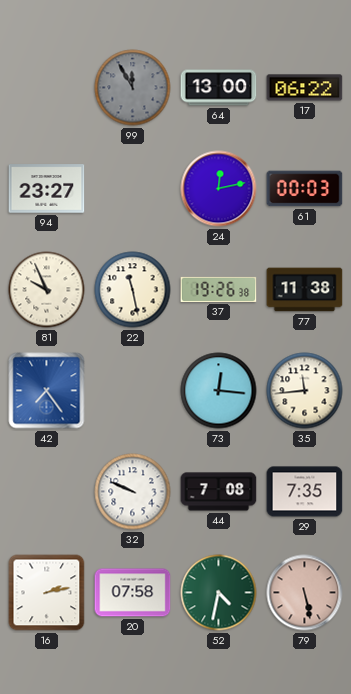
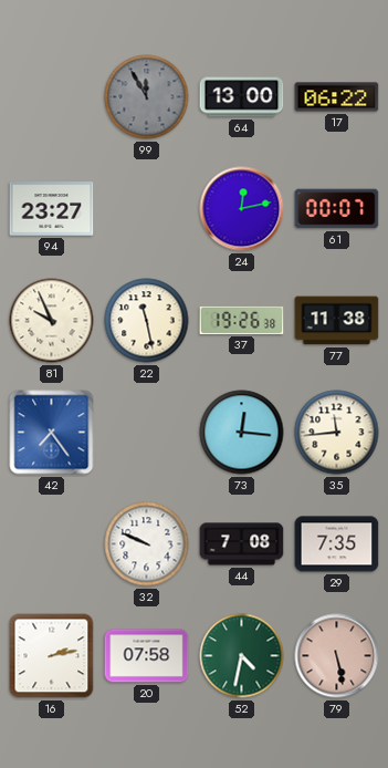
61: 00:03 -> 00:07 (337, 209)
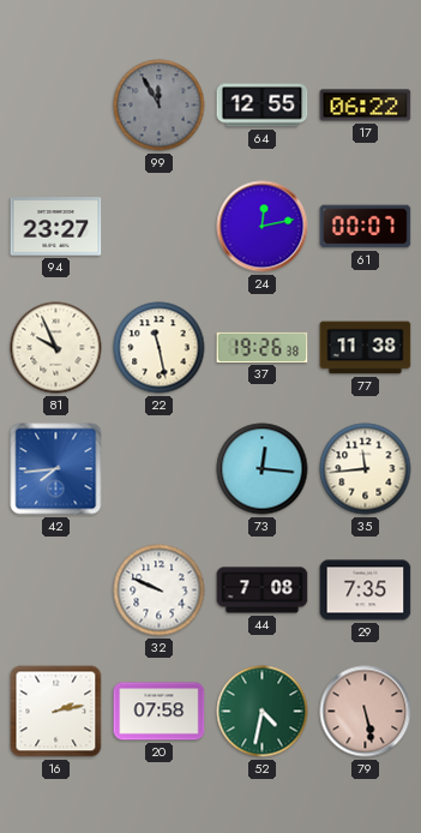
64: 13:00 -> 12:55 (263, 106)
42: 7:24 -> 7:44 (56, 469)
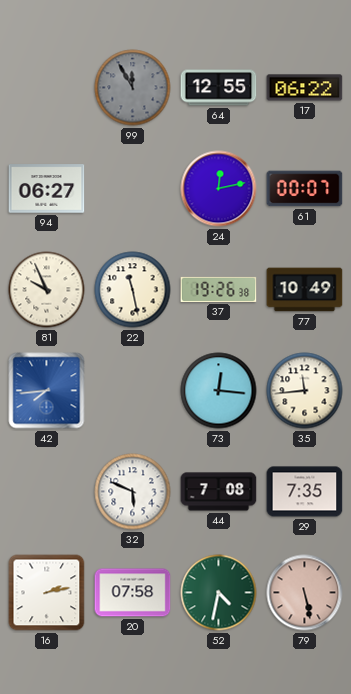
94: 23:27 -> 06:27 (47, 189)
77: 11:38 -> 10:49 (305, 290)
32: 9:49 -> 5:49 (133, 492)
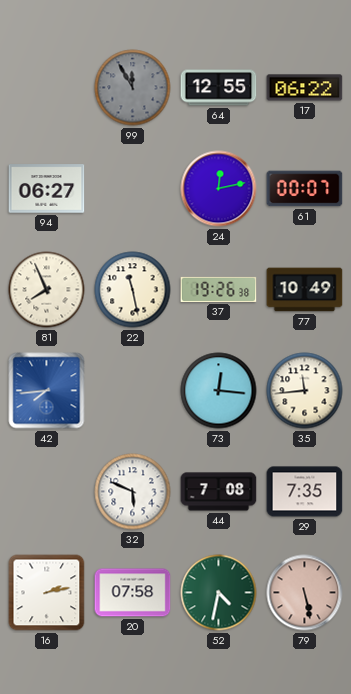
81: 9:56 -> 7:56 (47, 290)
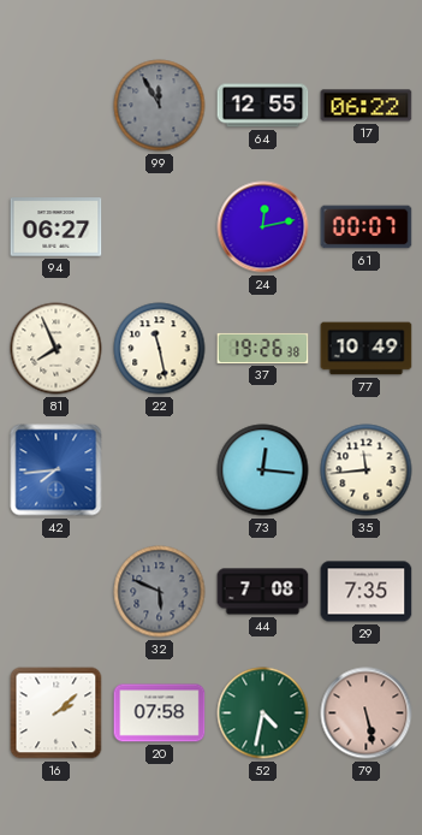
32 dial: white -> grey (160, 592)
16: 2:13 -> 2:08 (57, 713)
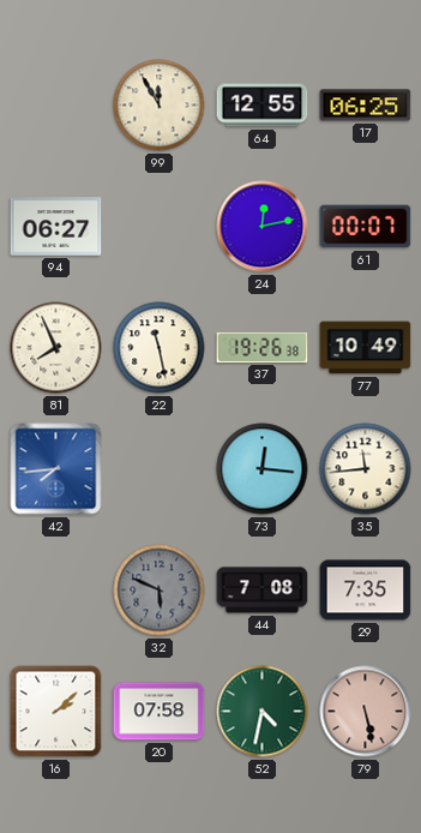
99 dial: grey -> cream (160, 106)
17: 06:22 -> 06:25 (366, 106)
